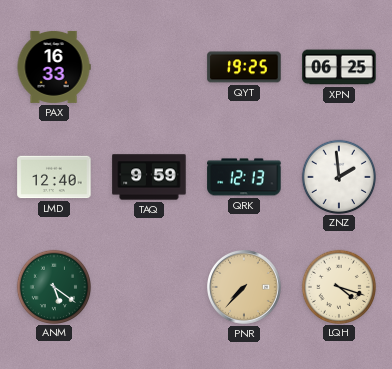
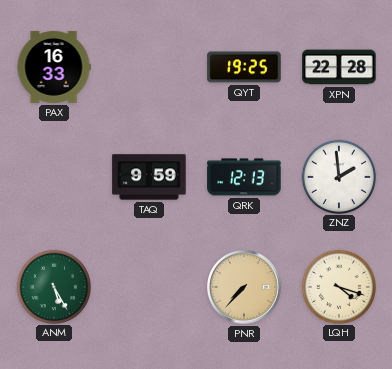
XPN: 06:25 -> 22:28 (339, 67)
LMD: 12:40 -> none (54, 177)
ANM: 5:21 -> 5:25 (53, 286)
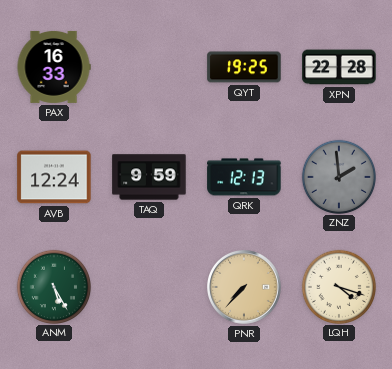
AVB: none -> 12:24 (54, 177)
ZNZ dial: white -> grey (338, 176)
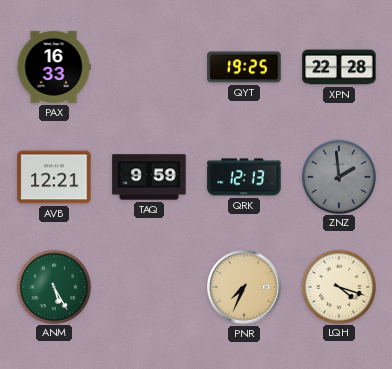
AVB: 12:24 -> 12:21 (54, 177)
PNR: 7:37 -> 7:34 (245, 288)
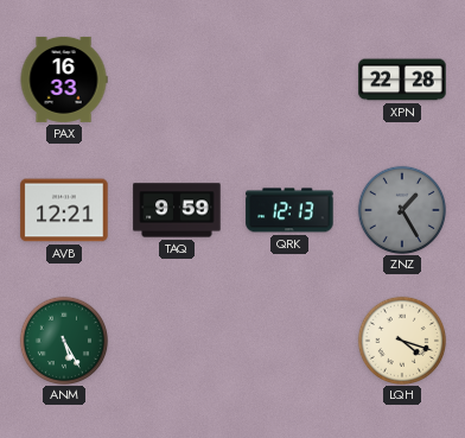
QYT: 19:25 -> none (244, 67)
ZNZ: 1:59 -> 1:25 (401, 209)
PNR: 7:34 -> none (245, 288)
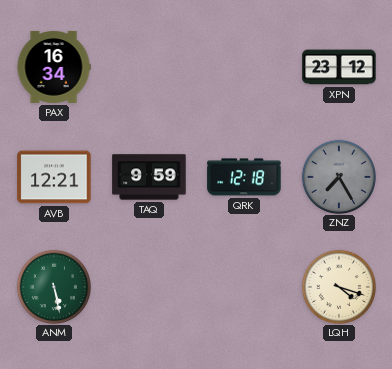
PAX: 16:33 -> 16:34 (54, 67)
XPN: 22:28 -> 23:12 (339, 67)
QRK: 12:13 -> 12:18 (244, 177)
ZNZ: 1:25 -> 7:25 (338, 176)
ANM: 5:25 -> 5:28 (53, 286)
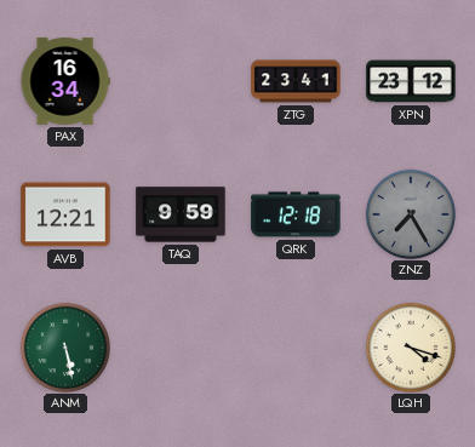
ZTG: none -> 23:41 (296, 81)
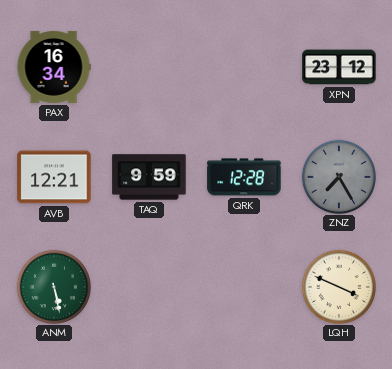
ZTG: 23:41 -> none (296, 81)
QRK: 12:18 -> 12:28 (244, 177)
LQH: 4:18 -> 3:49 (338, 286)
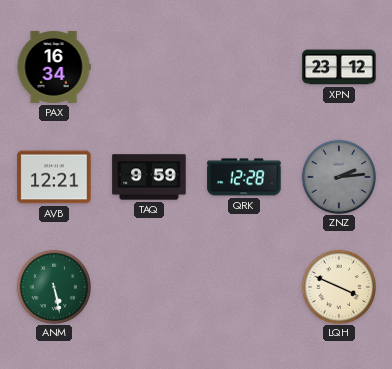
ZNZ: 7:25 -> 2:14 (338, 176)
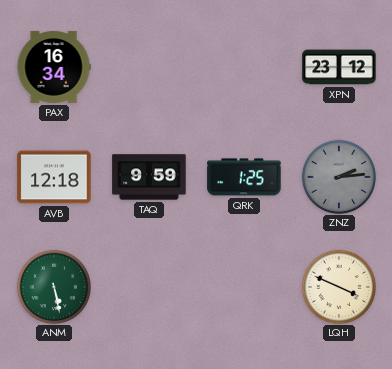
AVB: 12:21 -> 12:18 (54, 177)
QRK: 12:28 -> 1:25 (244, 177)
